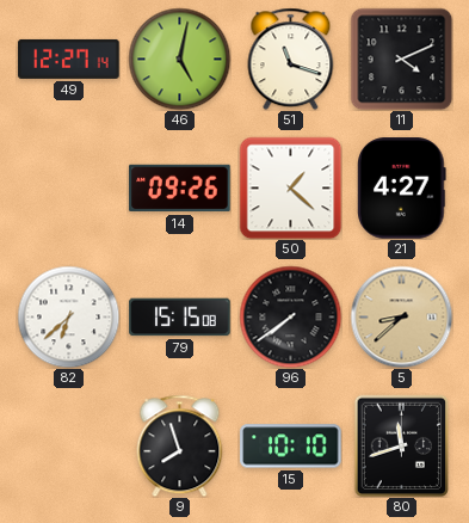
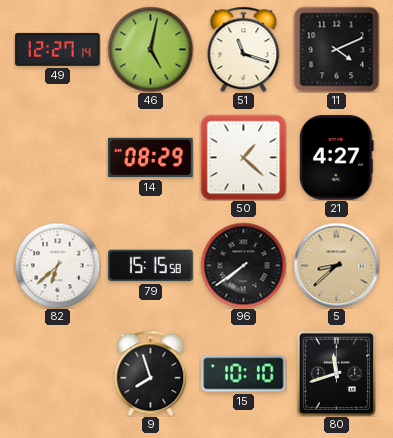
14: 09:26 -> 08:29 (151, 158)
79: 15:15:08 -> 15:15:58 (151, 266)
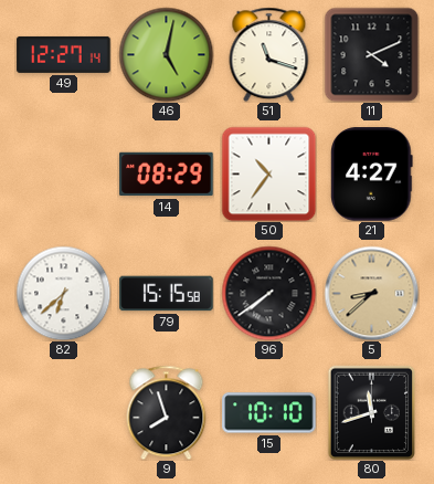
50: 1:22 -> 10:36 (268, 173)
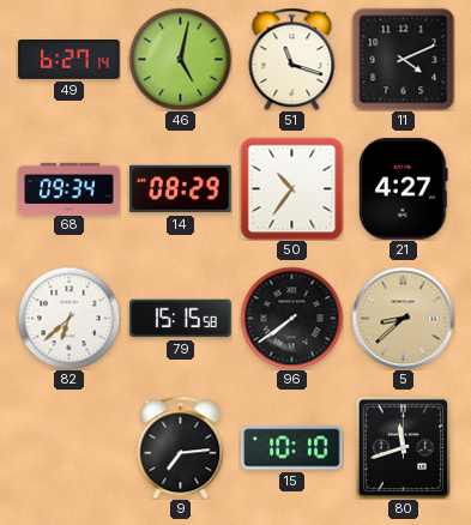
49: 12:27 -> 6:27 (70, 59)
68: none -> 09:34 (70, 188)
9: 7:57 -> 7:14 (181, 447)
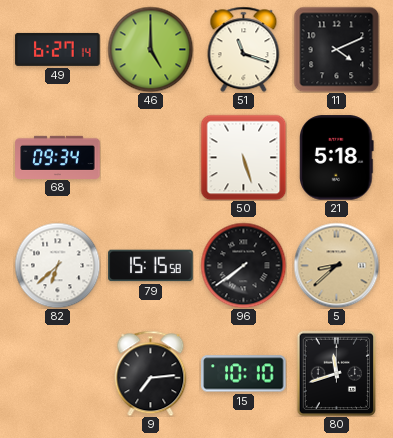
46: 5:02 -> 5:00 (150, 49)
14: 08:29 -> none (181, 189)
50: 10:36 -> 5:27 (243, 157)
21: 4:27 -> 5:18 (337, 158)
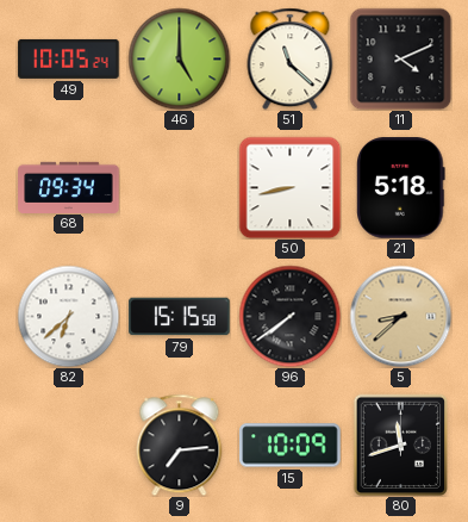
49: 6:27 -> 10:05 (69, 58)
51: 11:18 -> 11:22 (291, 58)
50: 5:27 -> 8:43 (289, 187)
15: 10:10 -> 10:09 (291, 446)
